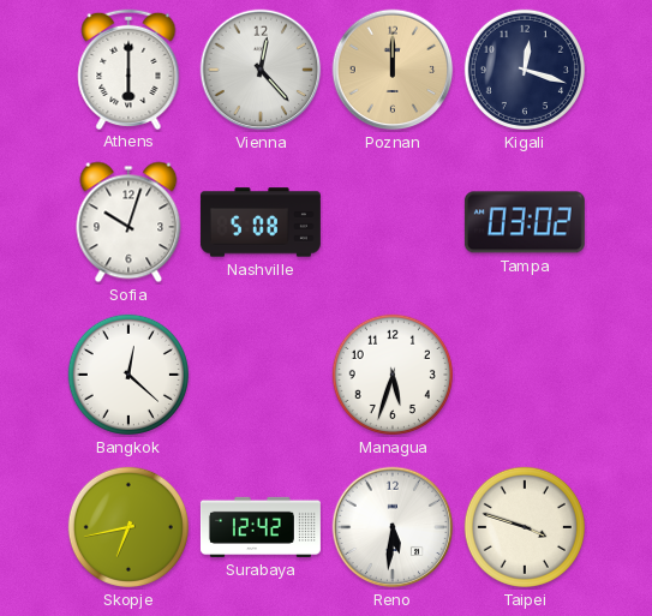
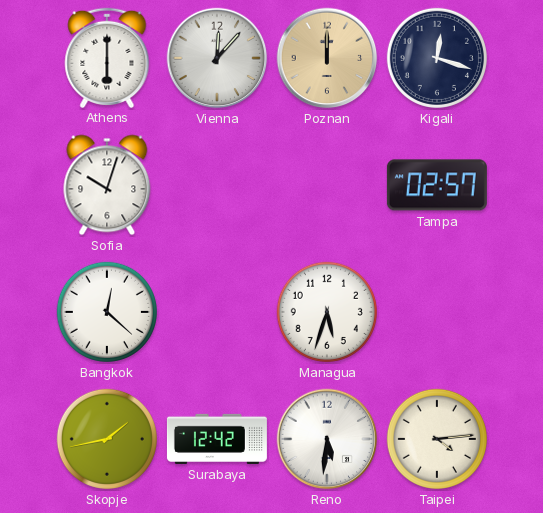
Vienna: 12:23 -> 12:07 (217, 58)
Nashville: 5:08 -> none (261, 222)
Tampa: 03:02 -> 02:57 (437, 185)
Skopje: 6:43 -> 1:43 (107, 439)
Taipei: 3:48 -> 4:14 (437, 439)
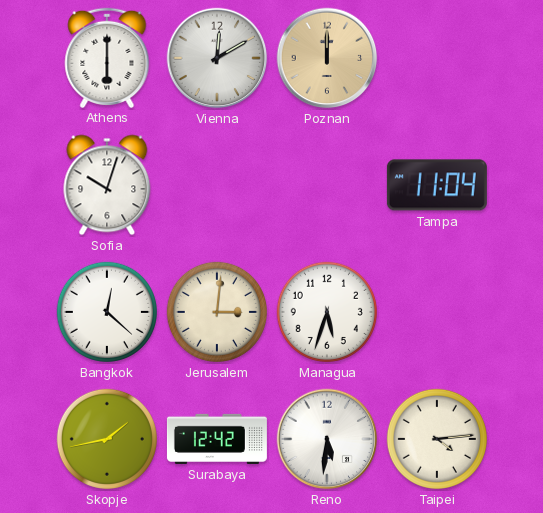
Vienna: 12:07 -> 12:10 (217, 58)
Kigali: 12:18 -> none (437, 58)
Tampa: 02:57 -> 11:04 (437, 185)
Jerusalem: none -> 3:01 (217, 312)
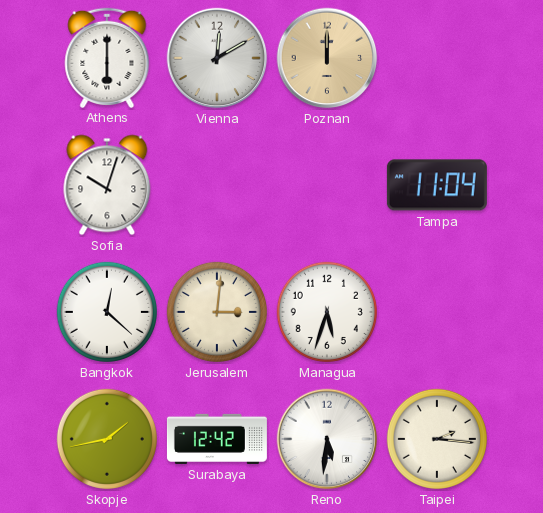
Taipei: 4:14 -> 2:16 (437, 439)
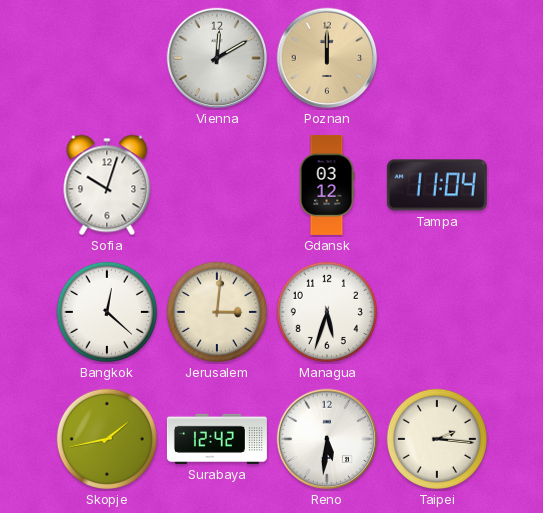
Athens: 6:00 -> none (107, 57)
Gdansk: none -> 03:12 (327, 185)
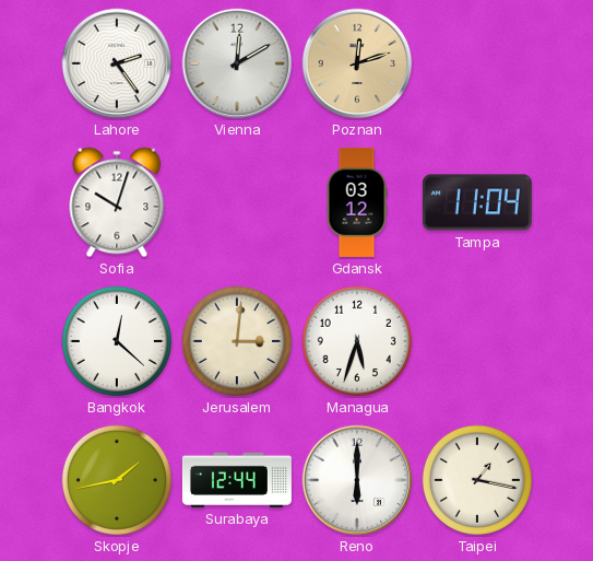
Lahore: none -> 2:24 (117, 63)
Poznan: 12:00 -> 12:12 (357, 63)
Surabaya: 12:42 -> 12:44 (237, 480)
Reno: 5:31 -> 6:00 (357, 480)
Taipei: 2:16 -> 1:17 (477, 480)
